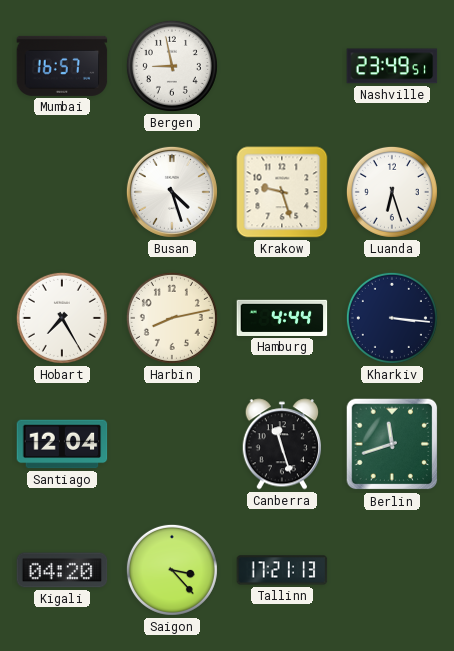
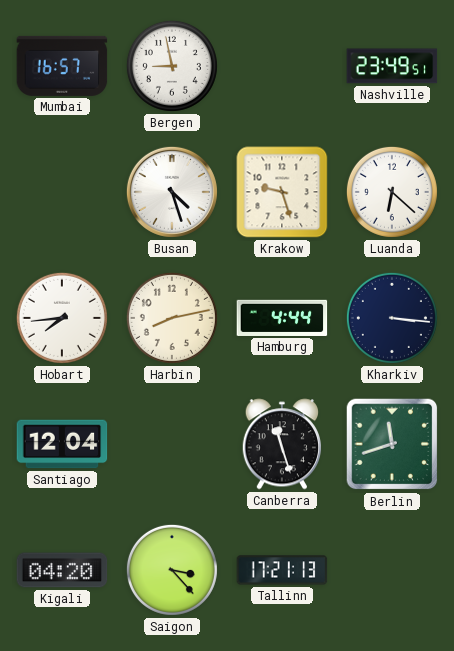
Luanda: 6:27 -> 6:22 (392, 192)
Hobart: 7:25 -> 7:44 (62, 318)
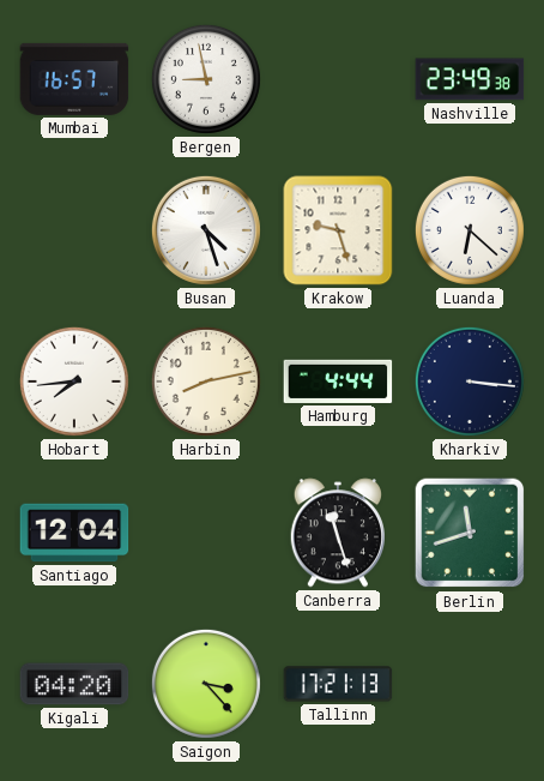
Nashville: 23:49:51 -> 23:49:38 (470, 79)
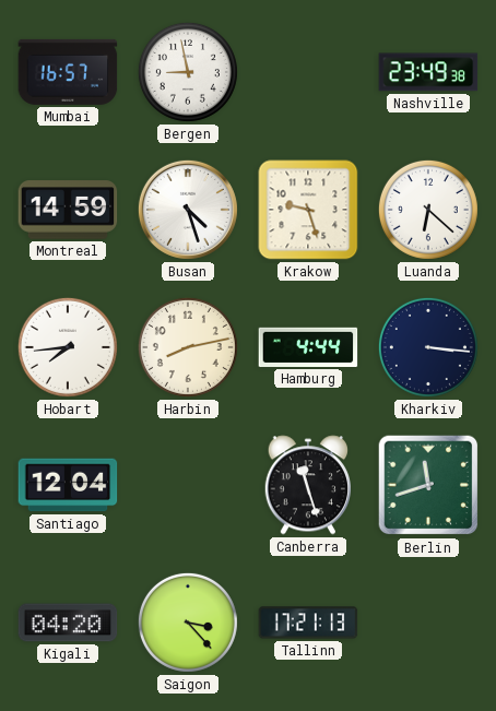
Montreal: none -> 14:59 (68, 210)
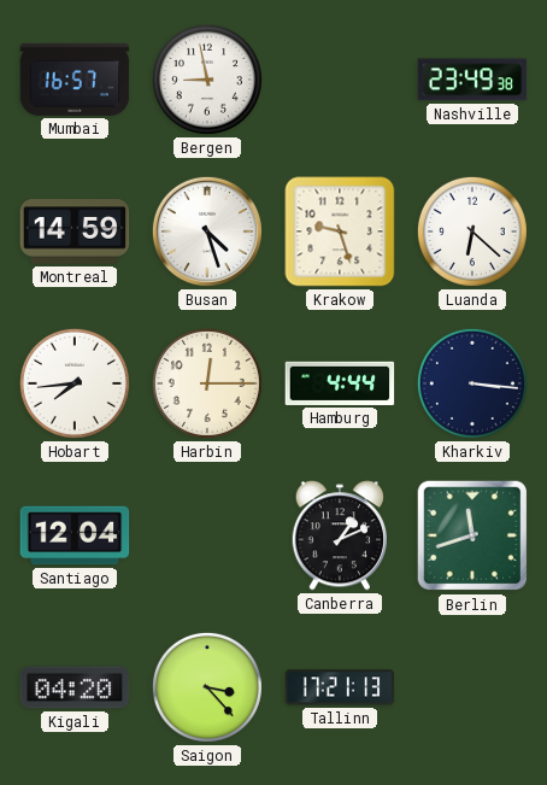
Harbin: 8:13 -> 12:15 (207, 383)
Canberra: 11:27 -> 1:11 (339, 535)
